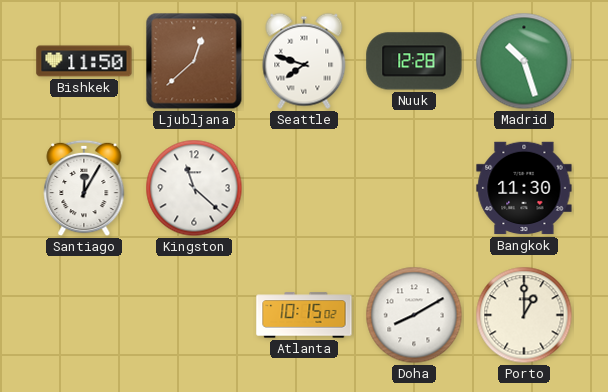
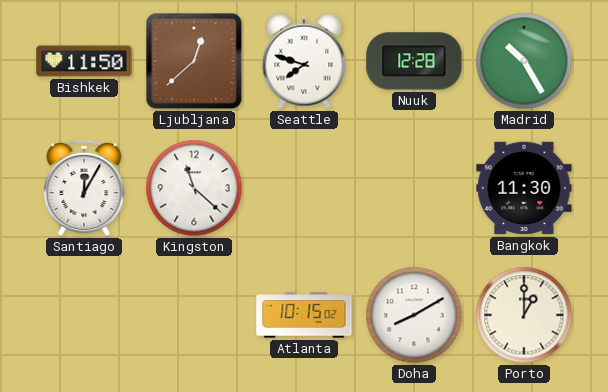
Madrid: 10:27 -> 10:25 (524, 61)
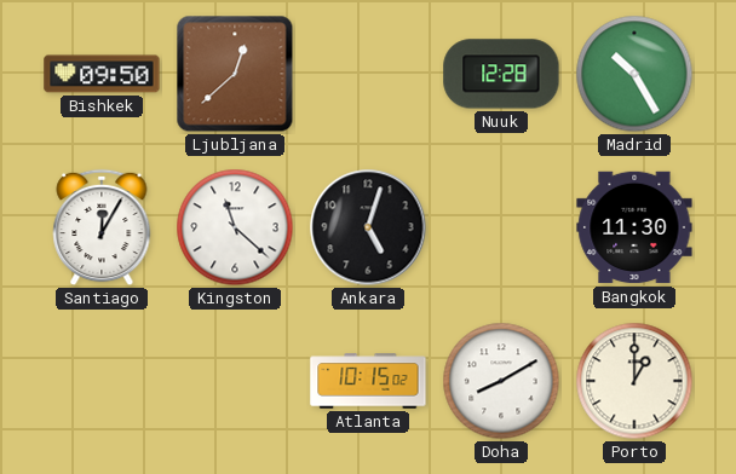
Bishkek: 11:50 -> 09:50 (102, 74)
Seattle: 7:48 -> none (304, 61)
Ankara: none -> 5:03 (368, 227)
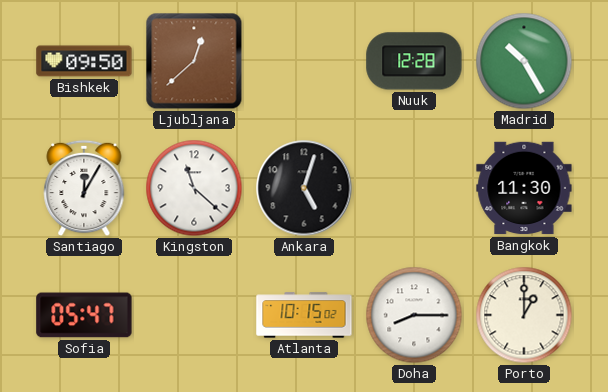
Sofia: none -> 05:47 (84, 315)
Doha: 8:10 -> 8:15 (414, 315)
